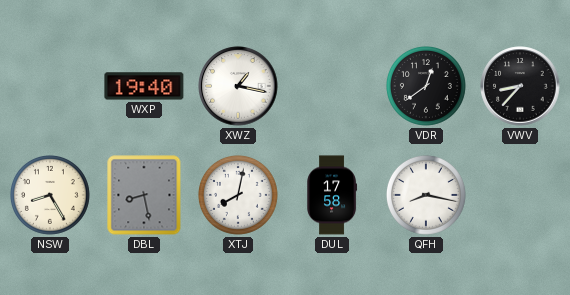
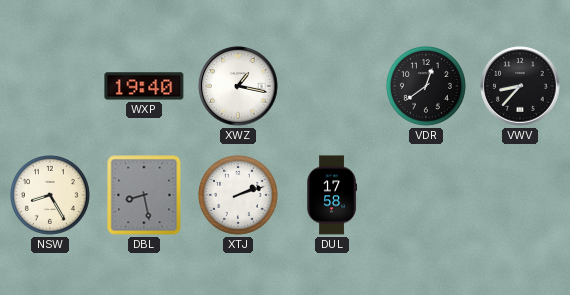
XTJ: 8:02 -> 2:12 (238, 195)
QFH: 8:17 -> none (426, 195)
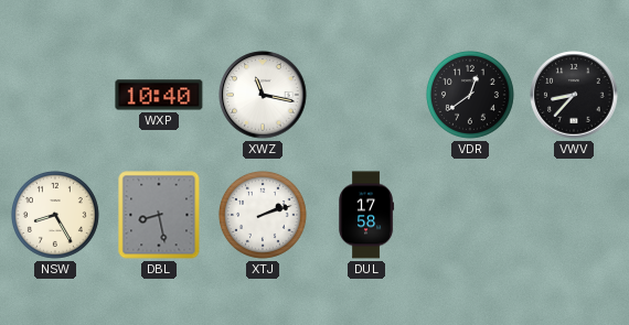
WXP: 19:40 -> 10:40 (159, 95)
XWZ: 1:17 -> 11:17 (263, 95)
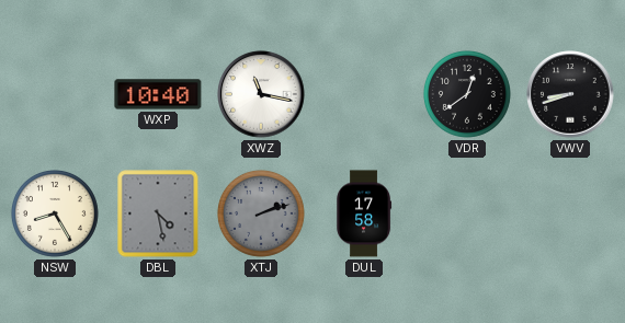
VWV: 8:37 -> 8:42 (570, 94)
DBL: 8:28 -> 4:28 (158, 214)
XTJ dial: white -> grey (261, 214)
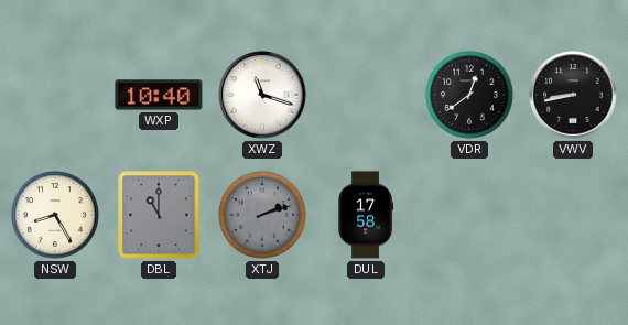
XWZ: 11:17 -> 11:18 (262, 95)
VWV: 8:42 -> 8:43 (573, 95)
DBL: 4:28 -> 11:00 (159, 215)
